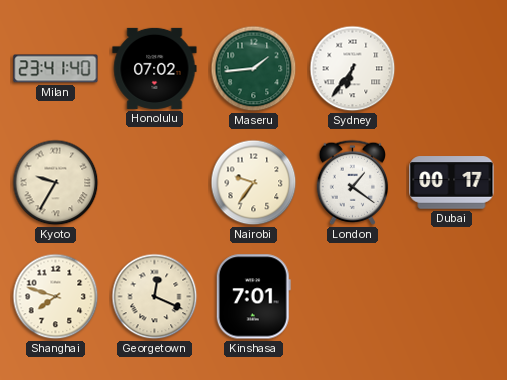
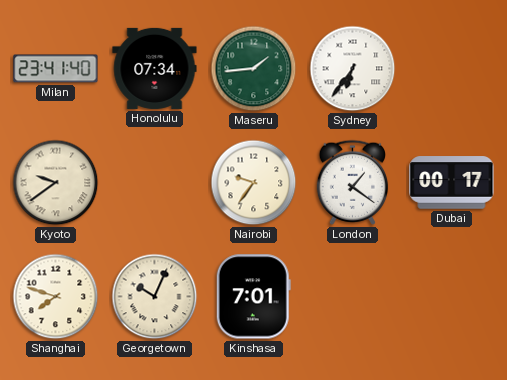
Honolulu: 07:02 -> 07:34 (155, 68)
Kyoto: 9:35 -> 9:39 (56, 183)
Georgetown: 12:19 -> 10:04 (155, 297)
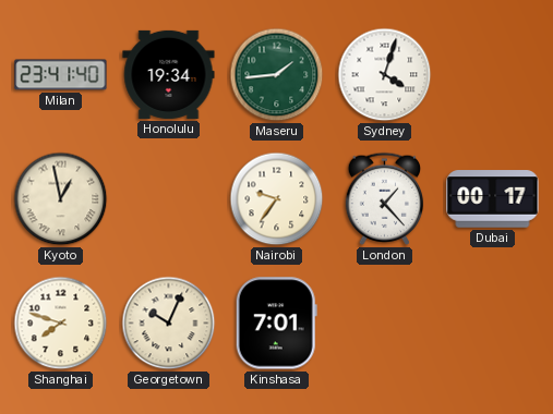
Honolulu: 07:34 -> 19:34 (169, 74)
Sydney: 6:36 -> 4:03 (385, 75)
Kyoto: 9:39 -> 12:58 (61, 199)
London: 1:21 -> 1:23 (385, 198)
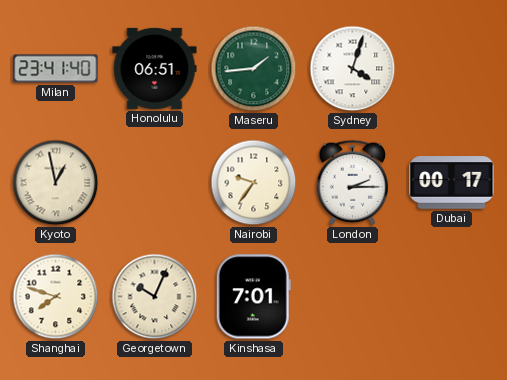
Honolulu: 19:34 -> 06:51 (155, 68)
London: 1:23 -> 2:15 (353, 182)
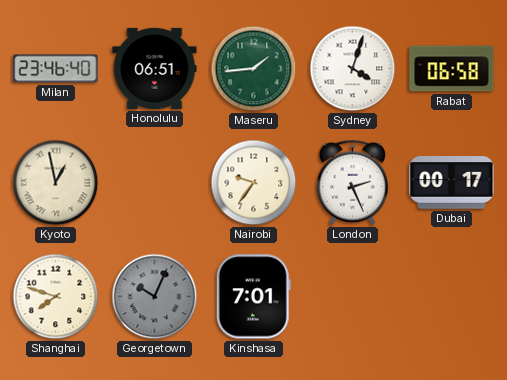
Milan: 23:41 -> 23:46 (56, 69)
Rabat: none -> 06:58 (452, 69)
London: 2:15 -> 2:26 (353, 182)
Georgetown dial: cream -> grey (155, 297)
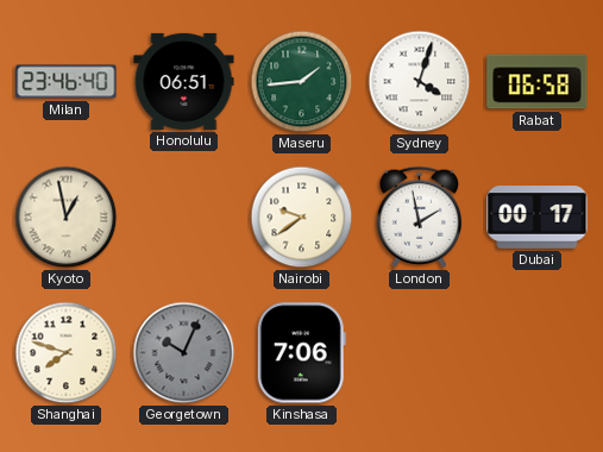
Nairobi: 9:36 -> 9:39 (302, 218)
London: 2:26 -> 1:58 (420, 216)
Kinshasa: 7:01 -> 7:06 (301, 353)
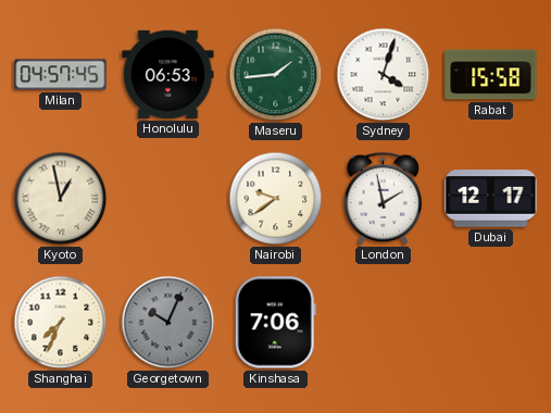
Milan: 23:46 -> 04:57 (61, 75)
Honolulu: 06:51 -> 06:53 (168, 74)
Rabat: 06:58 -> 15:58 (491, 75)
Dubai: 00:17 -> 12:17 (491, 199)
Shanghai: 7:48 -> 7:34 (61, 323)
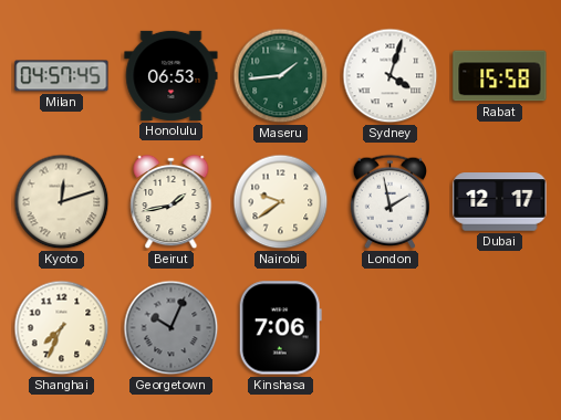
Kyoto: 12:58 -> 12:12 (62, 202)
Beirut: none -> 1:43 (172, 202)
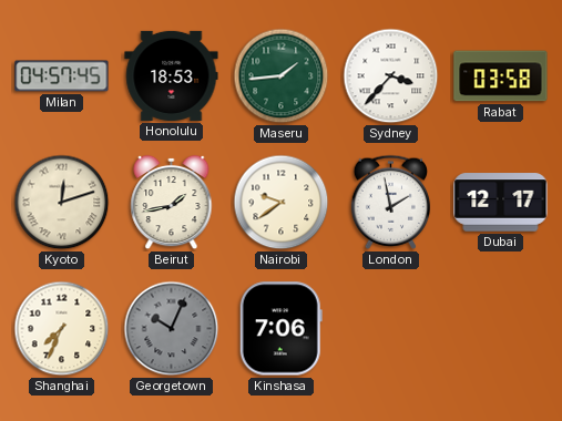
Honolulu: 06:53 -> 18:53 (172, 75)
Sydney: 4:03 -> 3:37 (391, 76)
Rabat: 15:58 -> 03:58 (501, 76)
